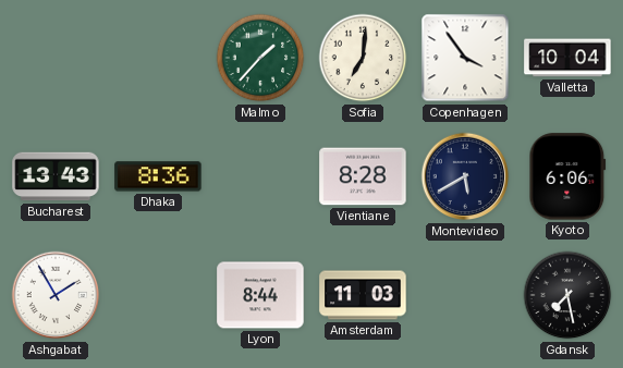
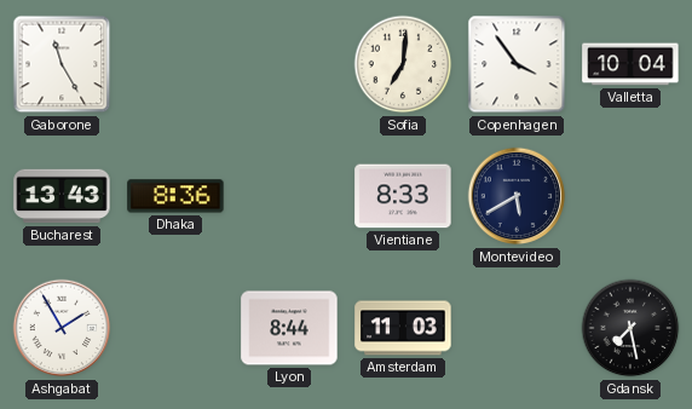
Gaborone: none -> 11:25 (62, 64)
Malmo: 1:37 -> none (260, 58)
Vientiane: 8:28 -> 8:33 (403, 196)
Kyoto: 6:06 -> none (567, 176)
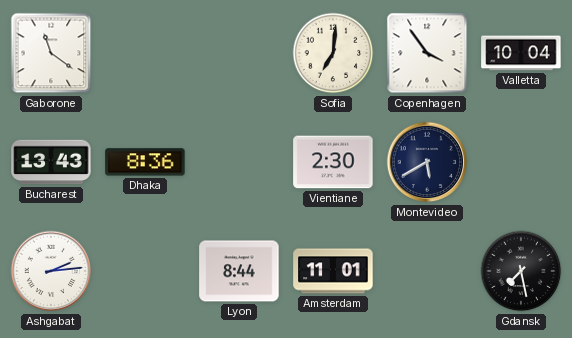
Gaborone: 11:25 -> 11:21 (51, 53)
Vientiane: 8:33 -> 2:30 (333, 162)
Ashgabat: 1:55 -> 2:14 (51, 271)
Amsterdam: 11:03 -> 11:01 (333, 271)
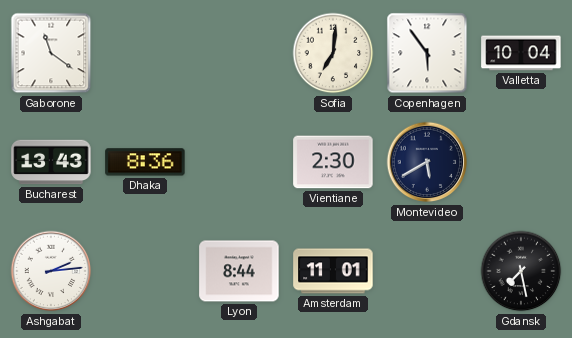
Copenhagen: 3:54 -> 5:54 (427, 53)
